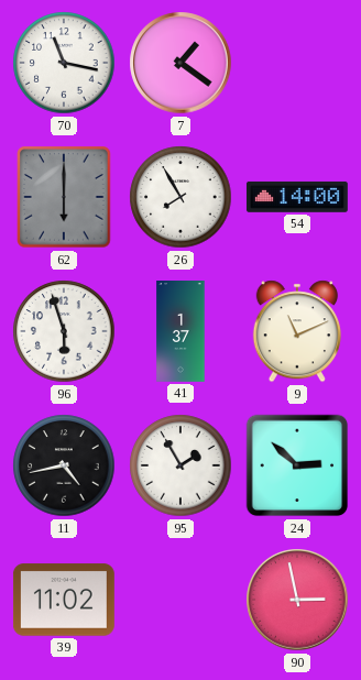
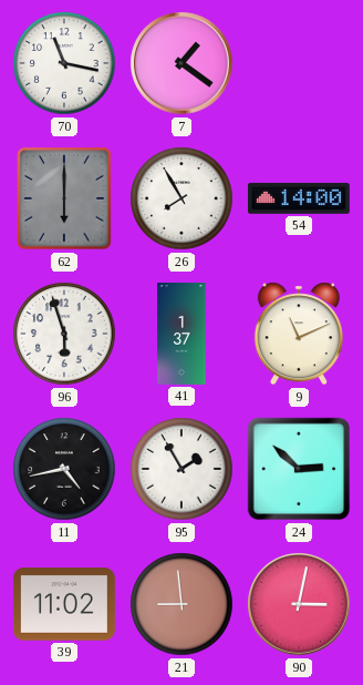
21: none -> 8:59 (181, 604)
90: 2:58 -> 3:02 (299, 604)
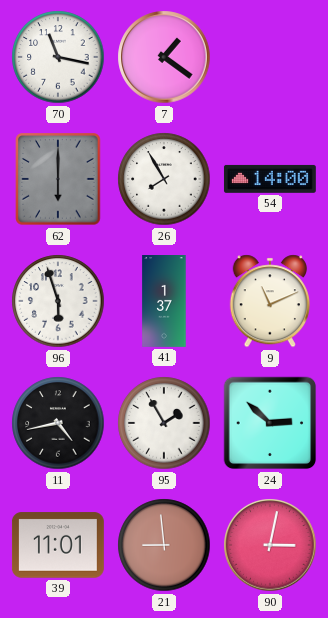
39: 11:02 -> 11:01 (58, 545)
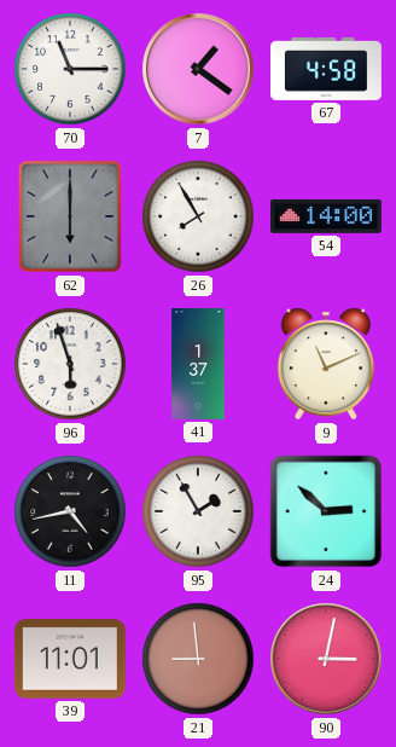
70: 11:17 -> 11:15 (70, 69)
67: none -> 4:58 (327, 69)
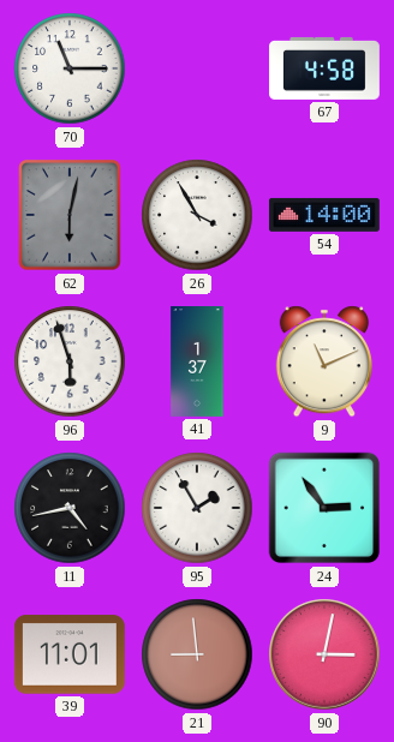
7: 1:21 -> none (198, 69)
62: 6:00 -> 6:02 (70, 215)
26: 7:55 -> 3:55 (197, 215)
24: 2:52 -> 2:54 (324, 508)
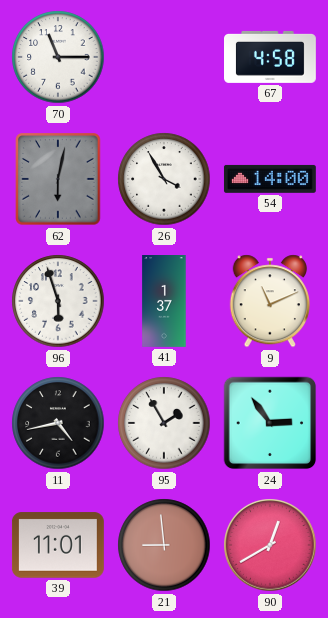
90: 3:02 -> 12:40 (270, 545)
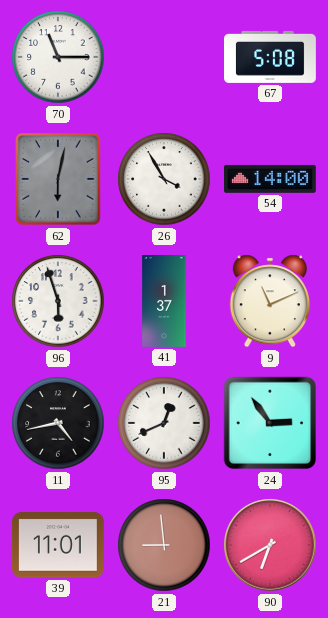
67: 4:58 -> 5:08 (271, 57)
95: 1:55 -> 12:41 (164, 423)
90: 12:40 -> 6:40 (270, 545)
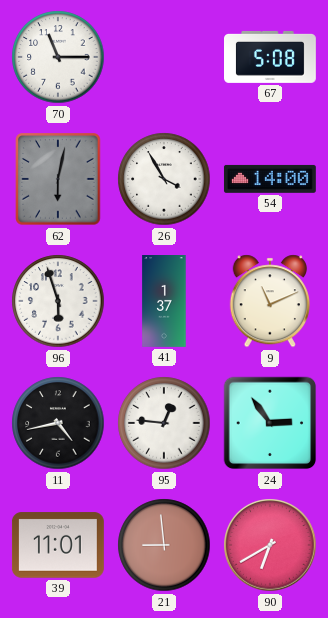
95: 12:41 -> 12:46 (164, 423)
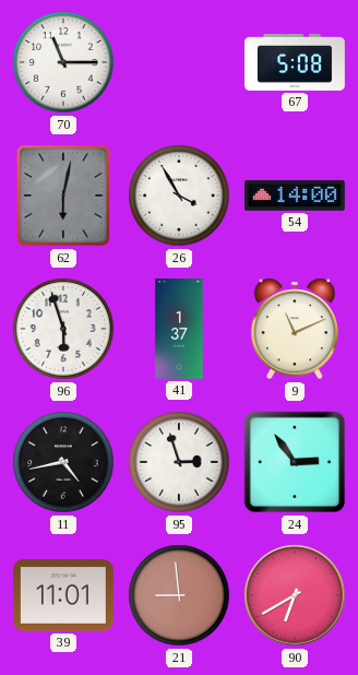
95: 12:46 -> 2:57 (179, 462)
